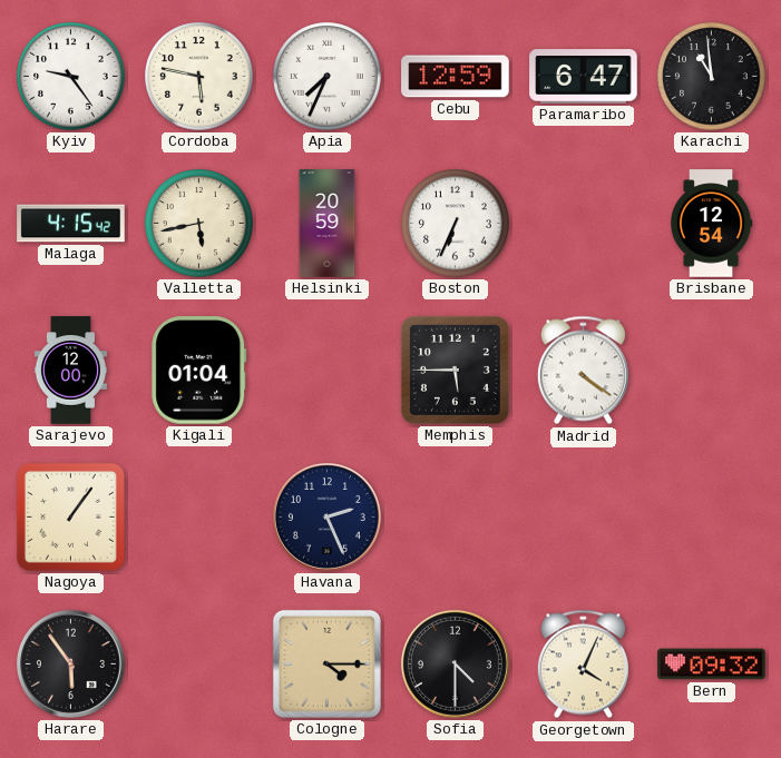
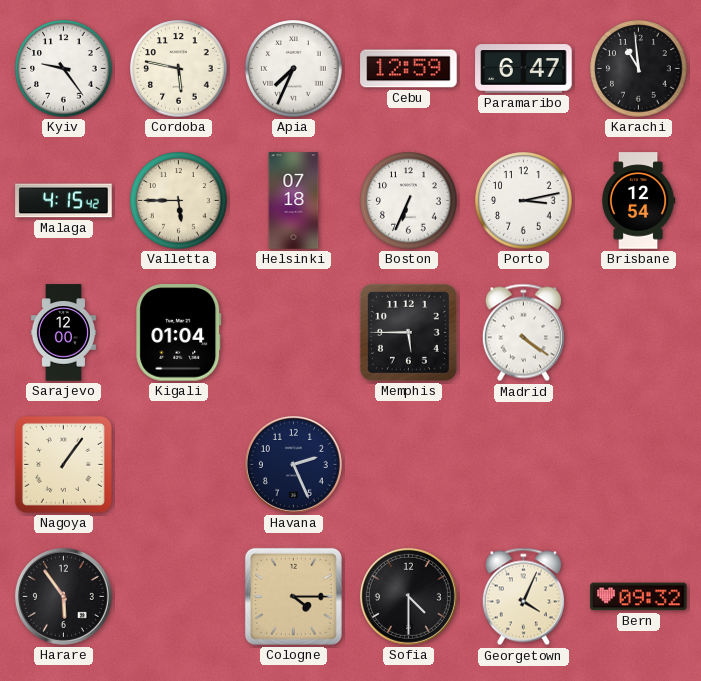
Valletta: 5:43 -> 5:45 (179, 201)
Helsinki: 20:59 -> 07:18 (294, 201)
Porto: none -> 3:13 (524, 201)
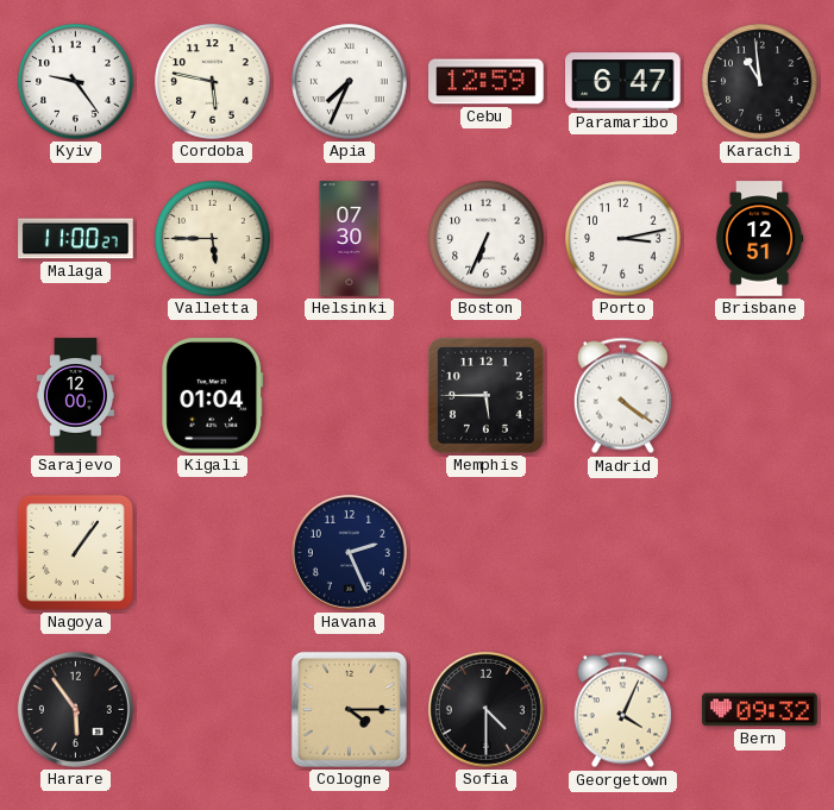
Malaga: 4:15 -> 11:00 (76, 239)
Helsinki: 07:18 -> 07:30 (350, 239)
Brisbane: 12:54 -> 12:51 (759, 239)
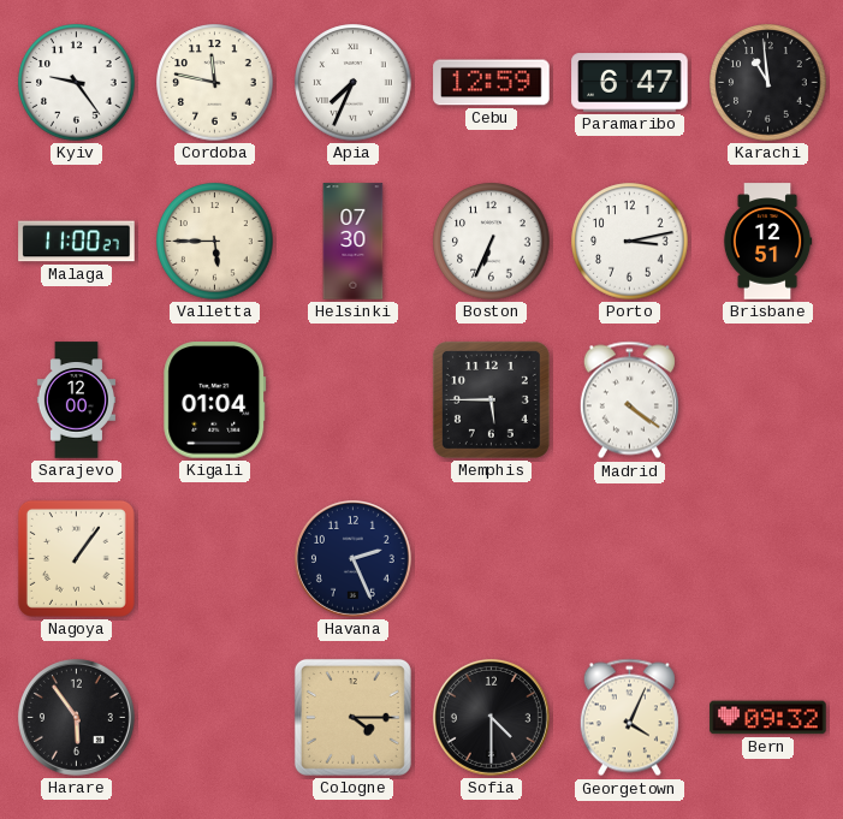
Cordoba: 5:47 -> 11:47 (215, 83)
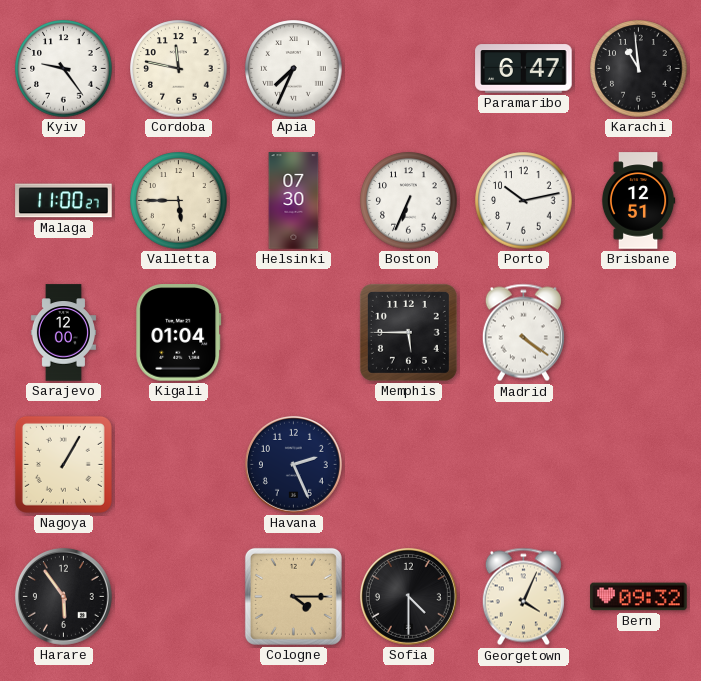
Cebu: 12:59 -> none (492, 83)
Porto: 3:13 -> 10:13 (524, 201)
Nagoya: 1:06 -> 1:05 (63, 464)
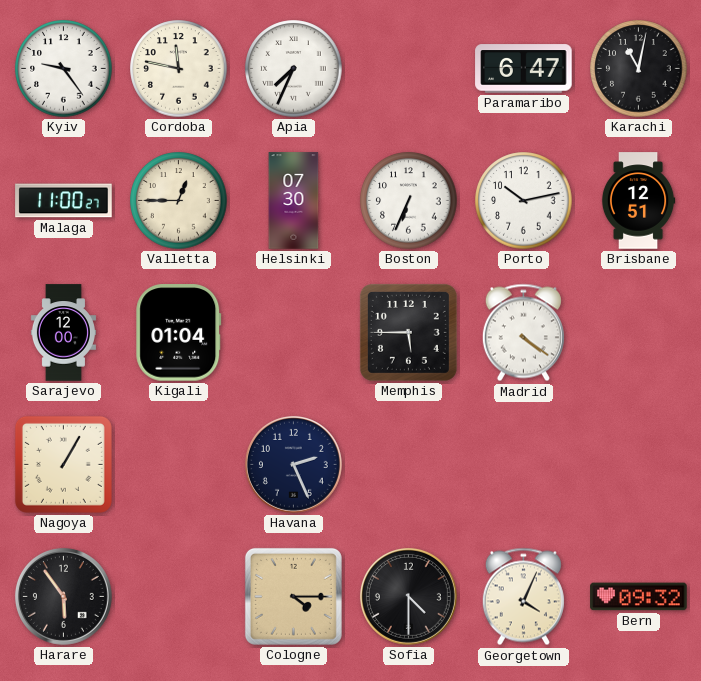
Karachi: 10:59 -> 11:02 (639, 69)
Valletta: 5:45 -> 12:45 (179, 201)
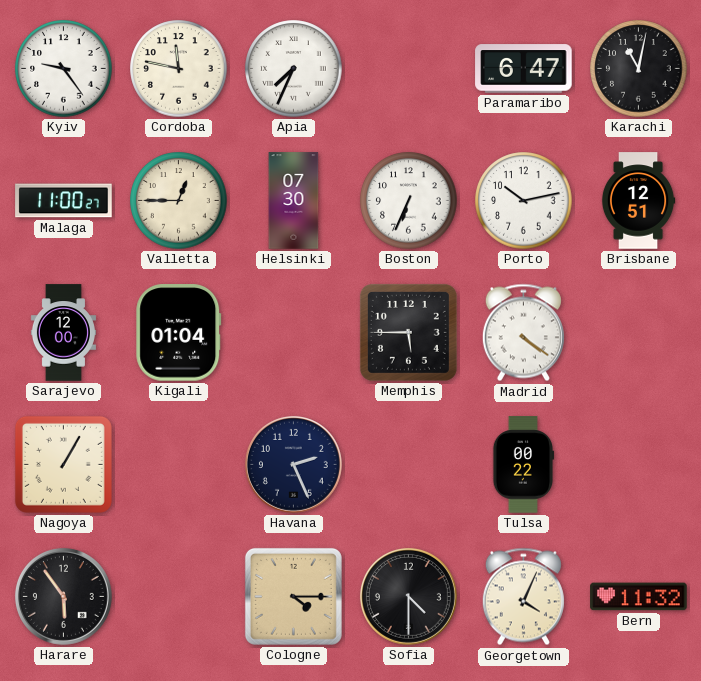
Tulsa: none -> 00:22 (523, 465)
Bern: 09:32 -> 11:32 (639, 597)
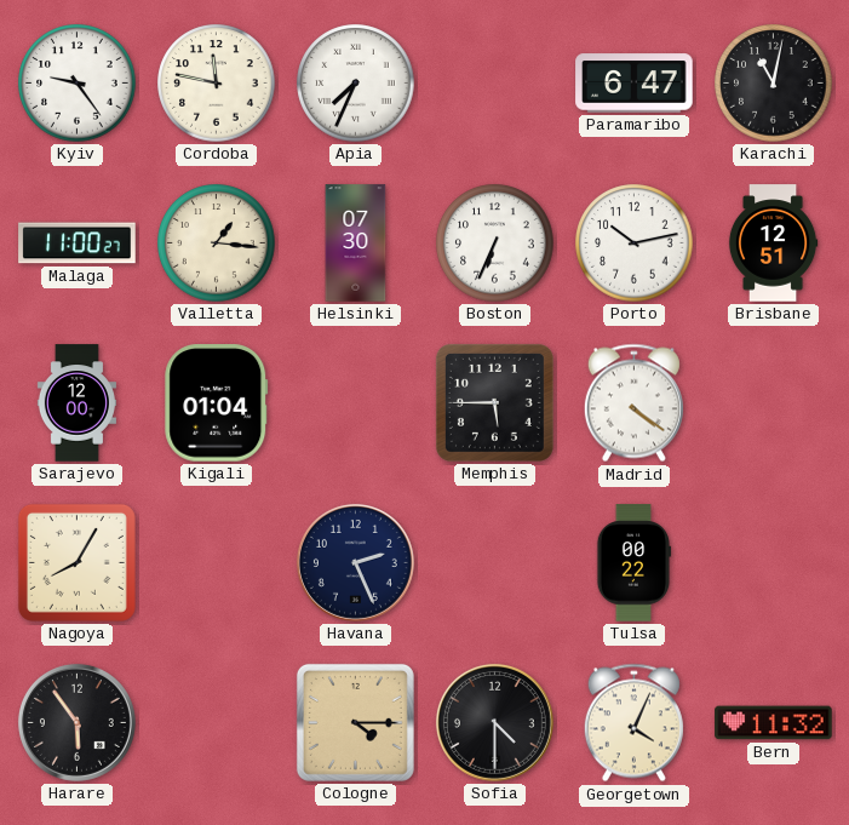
Valletta: 12:45 -> 1:16 (217, 244)
Nagoya: 1:05 -> 8:05 (76, 562)
